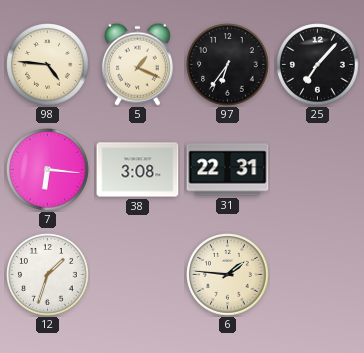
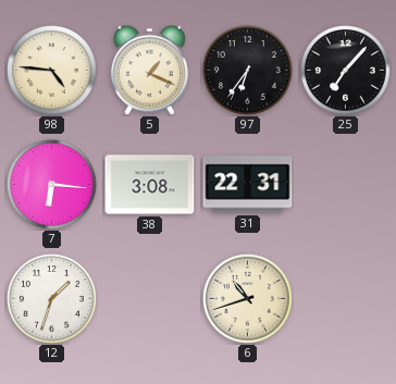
6: 1:46 -> 10:42 (248, 299)
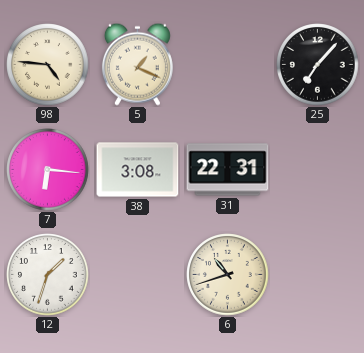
97: 6:36 -> none (248, 71)
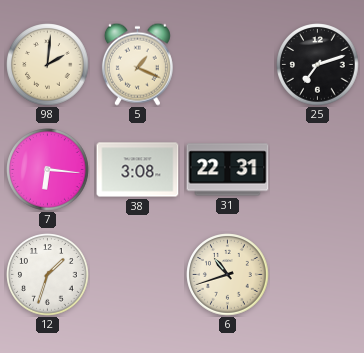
98: 4:46 -> 2:01 (48, 65)
25: 7:07 -> 7:12 (318, 65)
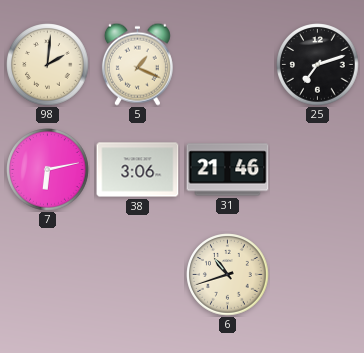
7: 6:16 -> 6:13 (48, 170)
38: 3:08 -> 3:06 (138, 170)
31: 22:31 -> 21:46 (228, 170)
12: 1:33 -> none (48, 275)
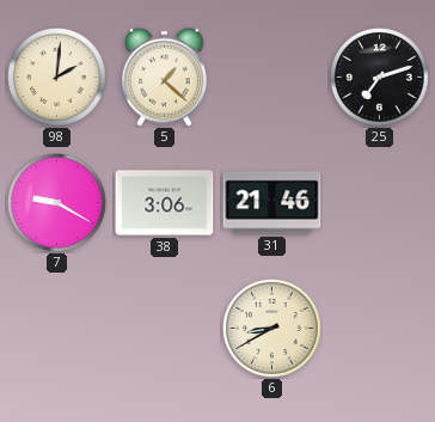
5: 1:19 -> 1:22 (164, 77)
7: 6:13 -> 9:20 (57, 203)
6: 10:42 -> 8:40 (272, 329)
